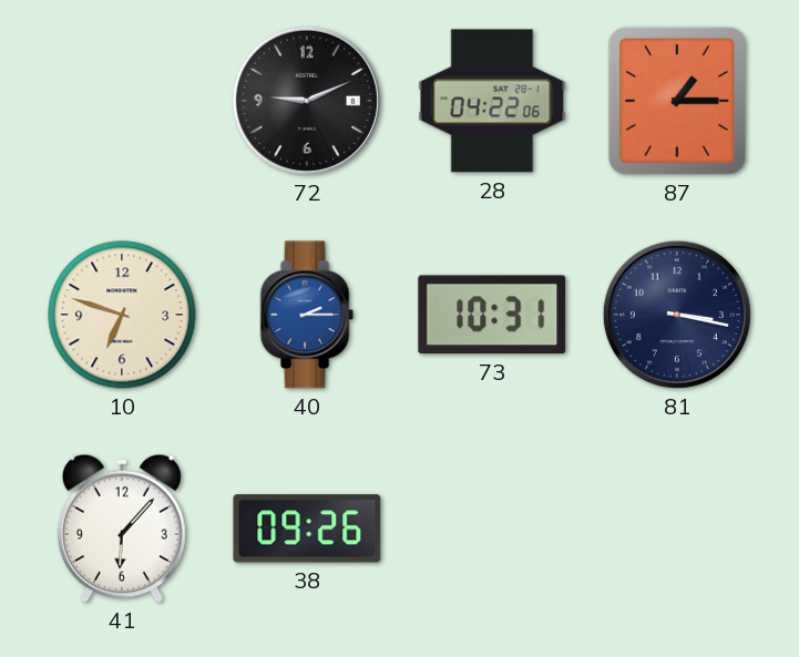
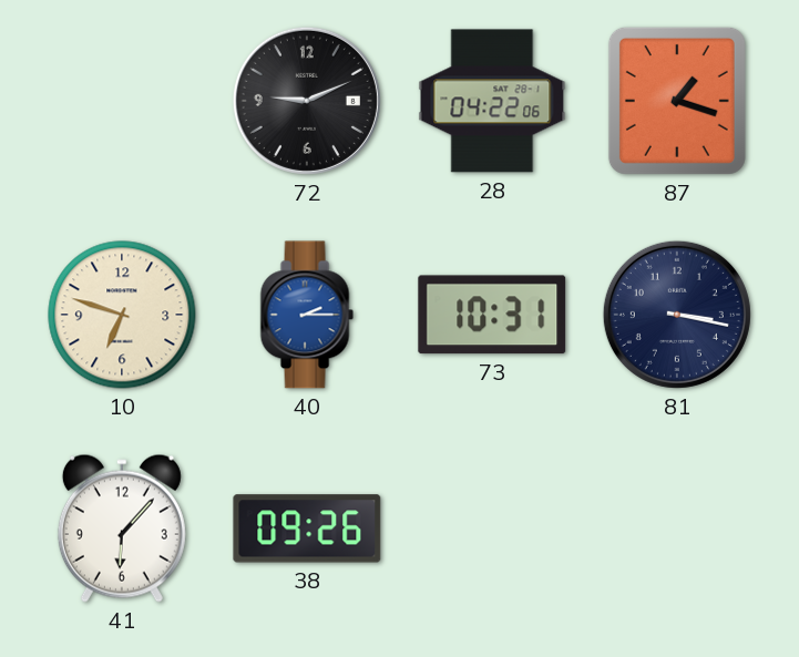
87: 1:15 -> 1:18 (677, 101)
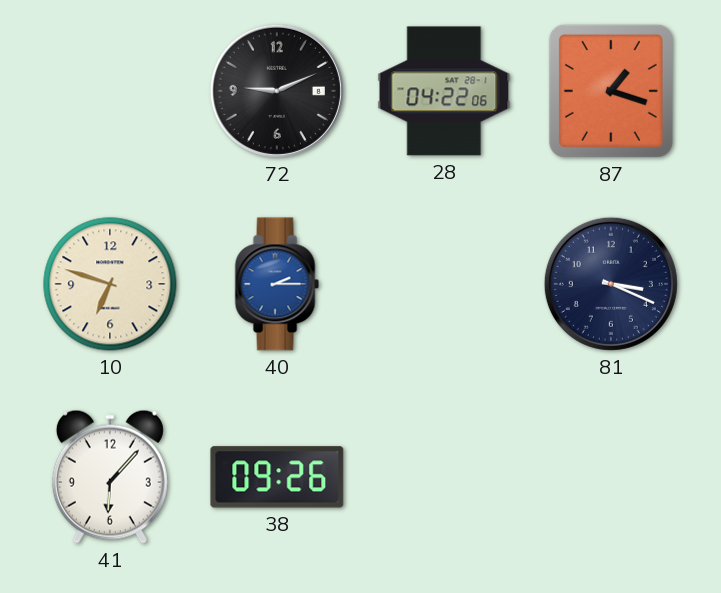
73: 10:31 -> none (492, 315)
81: 3:17 -> 3:19 (611, 284)
